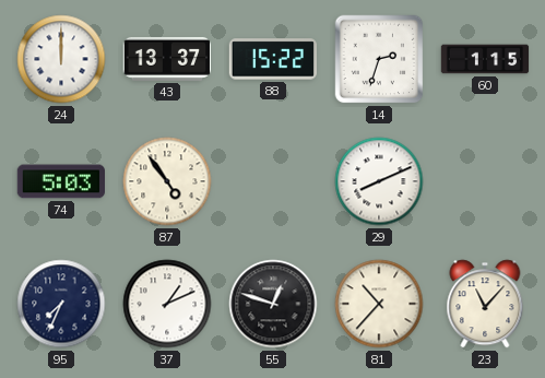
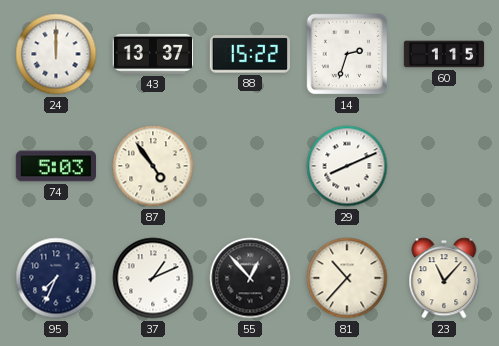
55: 12:48 -> 12:53 (250, 278)
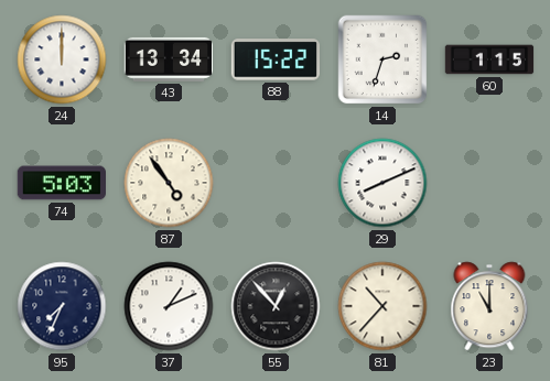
43: 13:37 -> 13:34 (168, 59)
23: 11:07 -> 11:00 (489, 306)
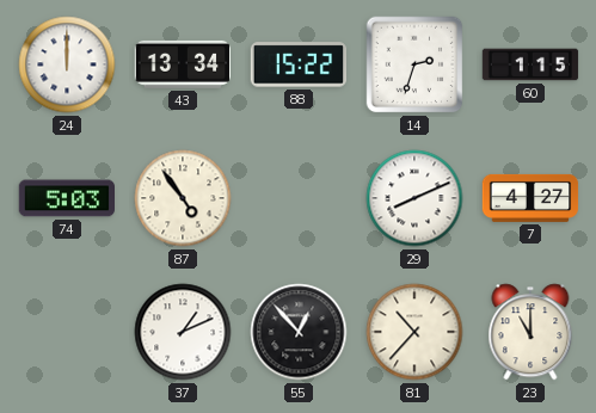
7: none -> 4:27 (530, 198)
95: 7:34 -> none (62, 306)
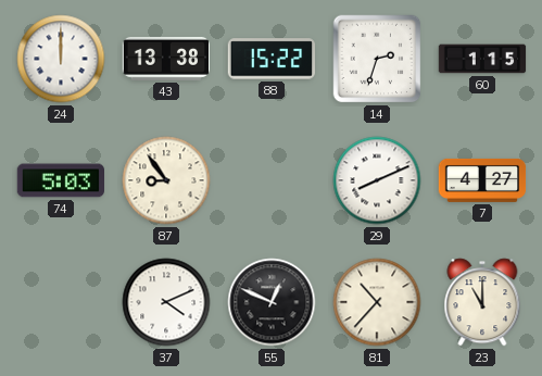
43: 13:34 -> 13:38 (165, 59)
87: 4:54 -> 8:54 (166, 180)
37: 1:11 -> 4:11 (166, 302)
55: 12:53 -> 12:49 (272, 302)
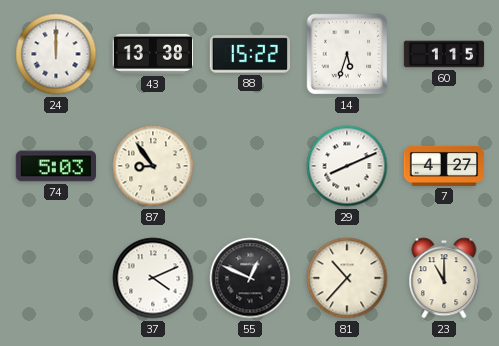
14: 2:33 -> 5:33 (347, 54)
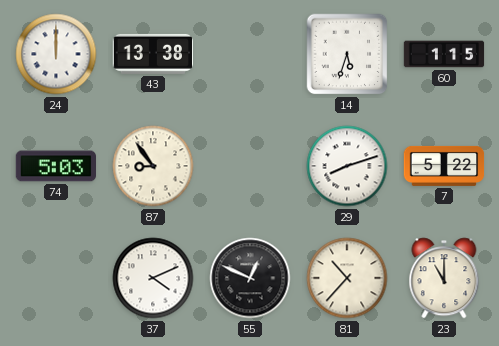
88: 15:22 -> none (249, 54)
29: 8:11 -> 8:12 (347, 166)
7: 4:27 -> 5:22 (444, 166)
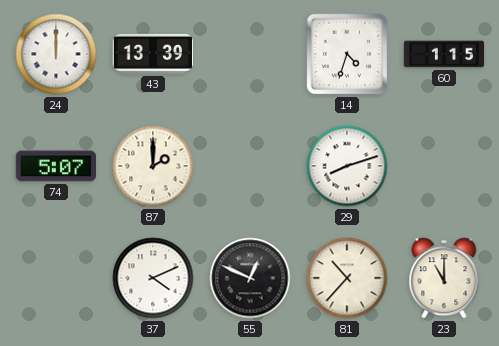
43: 13:38 -> 13:39 (152, 54)
14: 5:33 -> 4:33 (347, 54)
74: 5:03 -> 5:07 (56, 166)
87: 8:54 -> 2:00 (153, 166)
7: 5:22 -> none (444, 166)
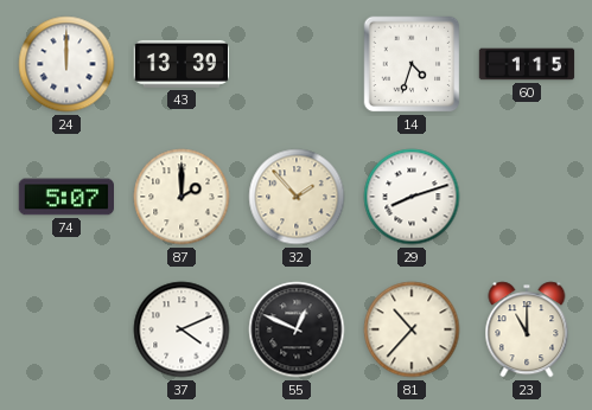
32: none -> 1:53 (297, 197)
